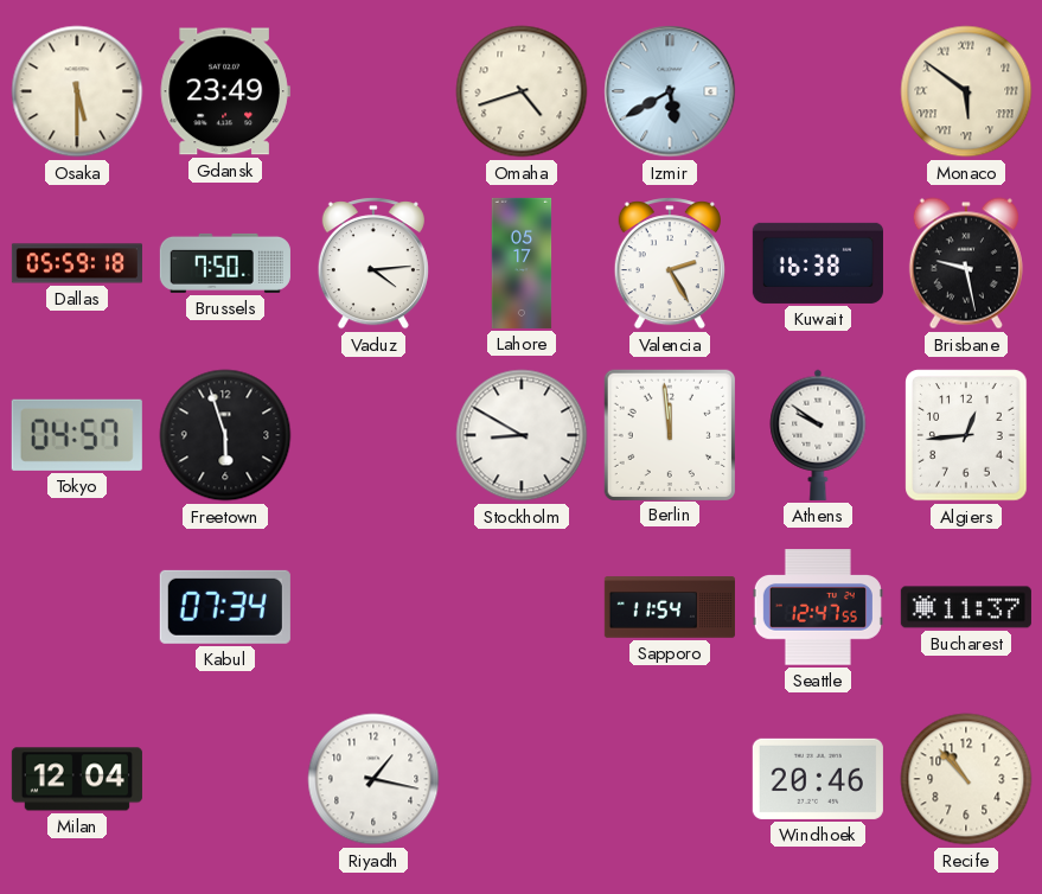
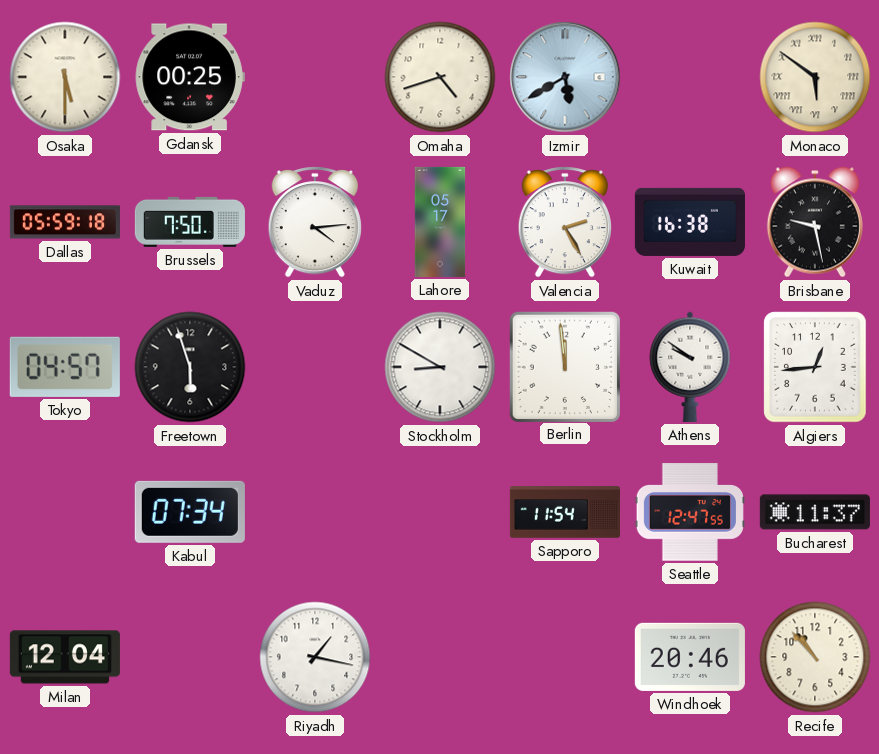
Gdansk: 23:49 -> 00:25 (190, 77)
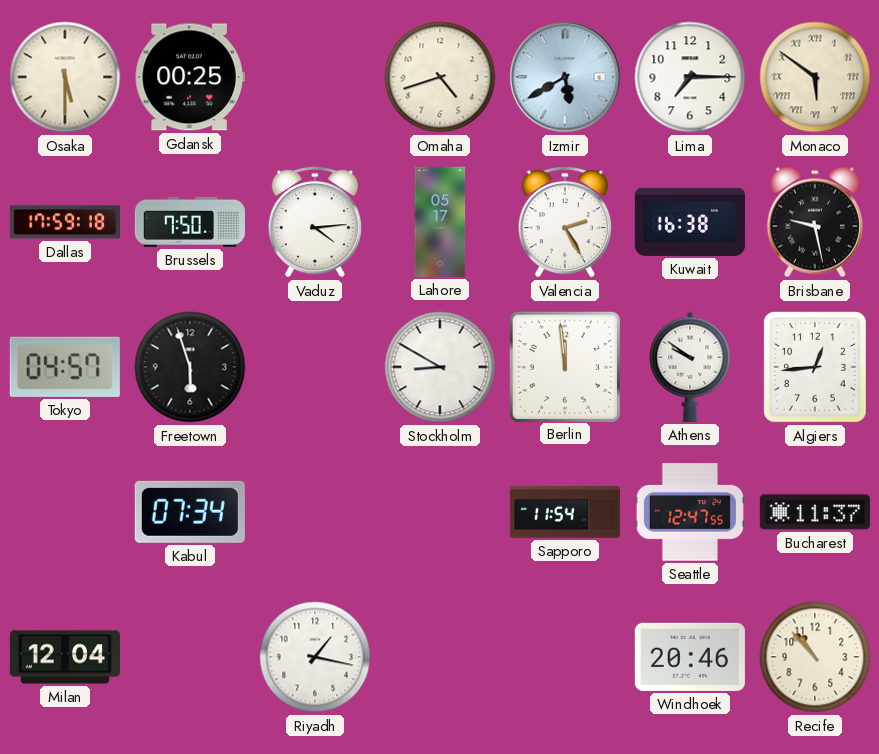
Lima: none -> 7:15 (690, 77)
Dallas: 05:59 -> 17:59 (65, 222)
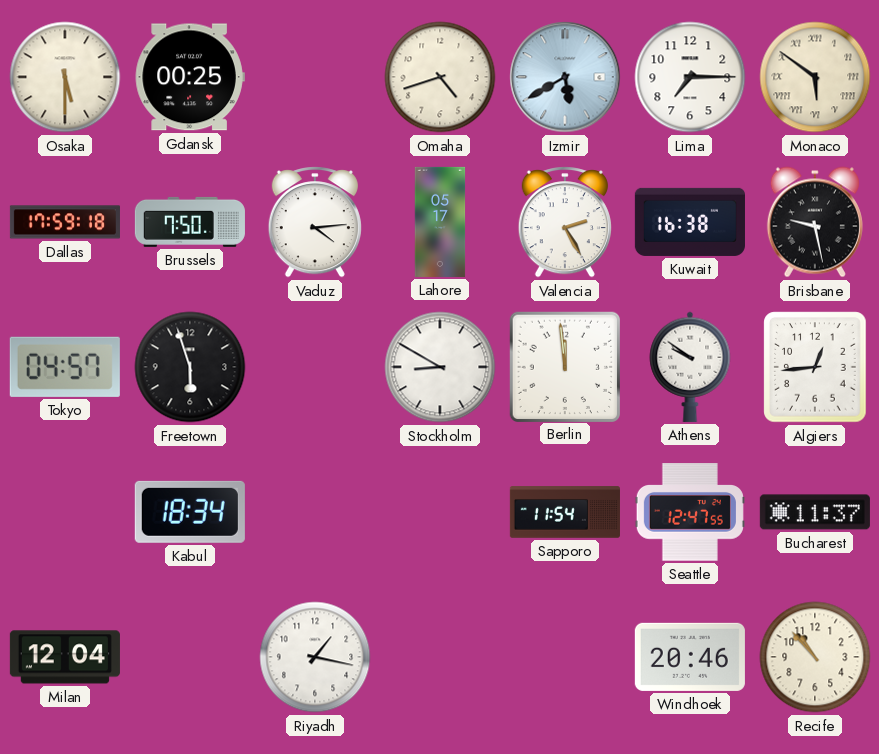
Kabul: 07:34 -> 18:34 (190, 512)
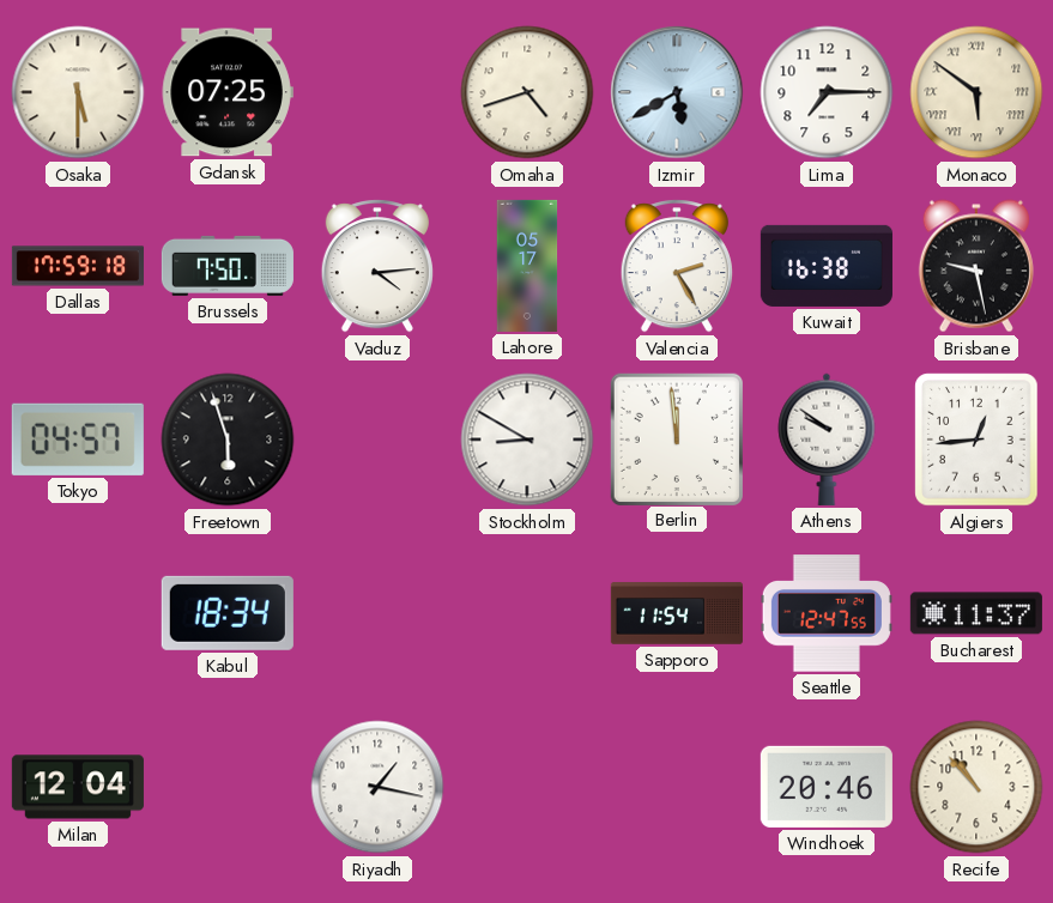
Gdansk: 00:25 -> 07:25 (228, 92)
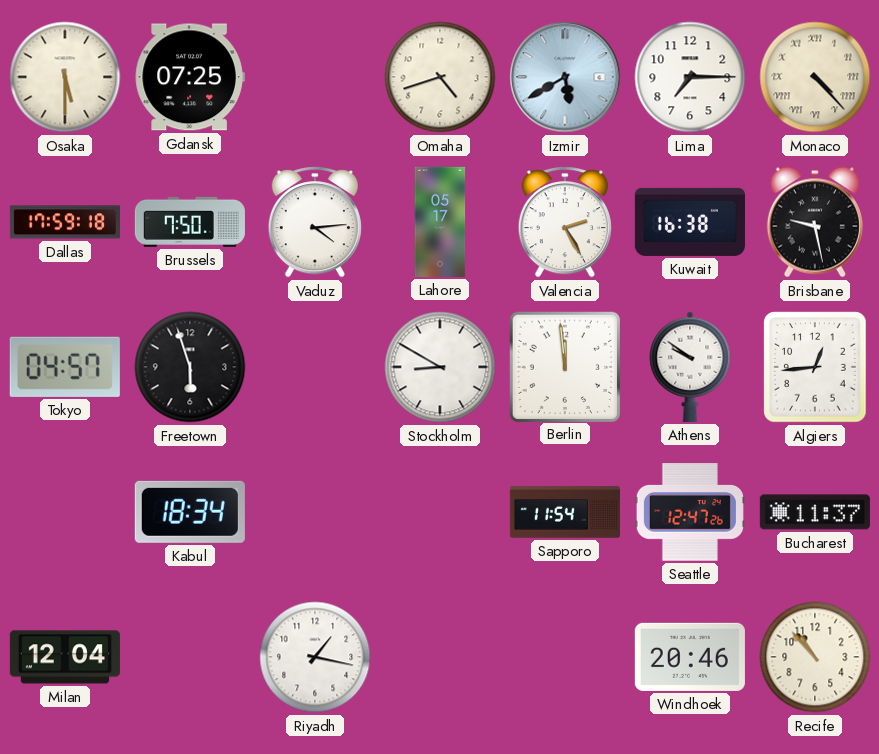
Monaco: 5:51 -> 4:23 (815, 77)
Seattle: 12:47:55 -> 12:47:26 (690, 512)
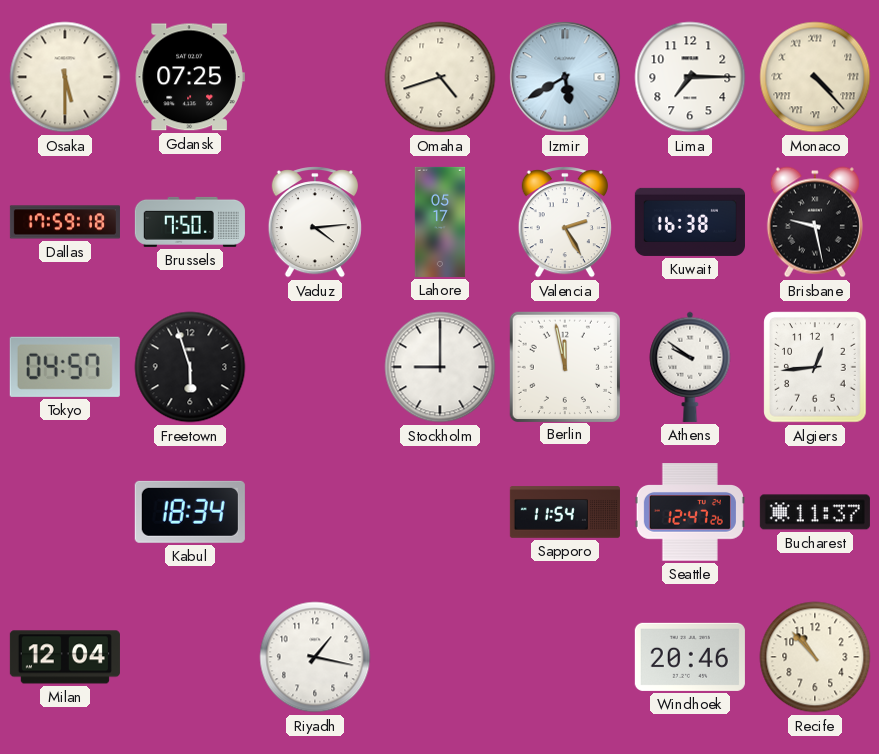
Stockholm: 8:50 -> 9:00 (440, 367)
Berlin: 11:59 -> 11:58 (564, 366)
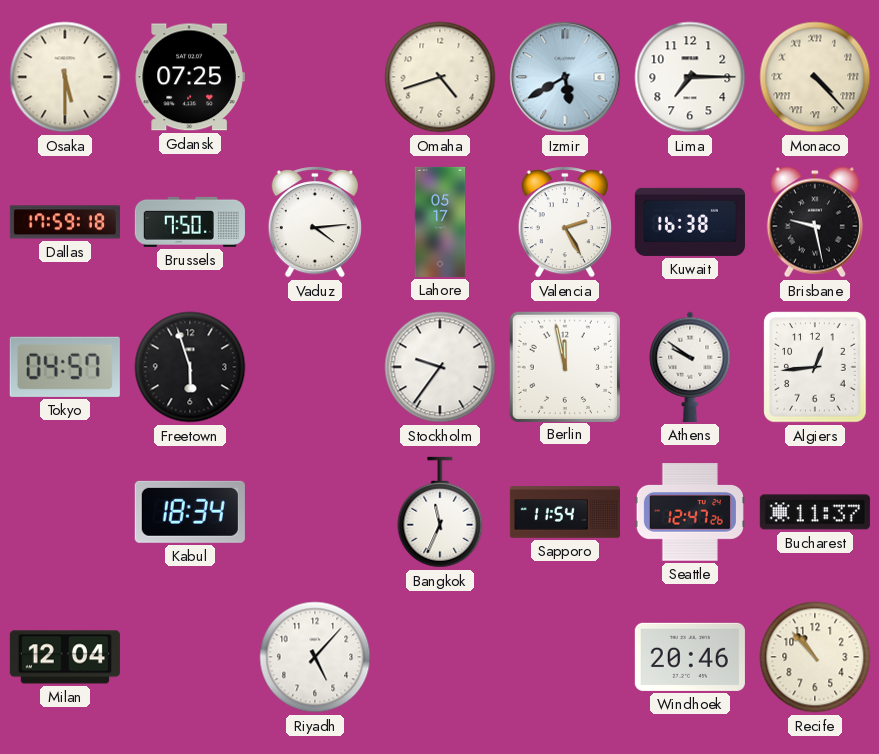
Stockholm: 9:00 -> 9:36 (440, 367)
Bangkok: none -> 11:34 (440, 512)
Riyadh: 1:17 -> 5:07 (315, 657)
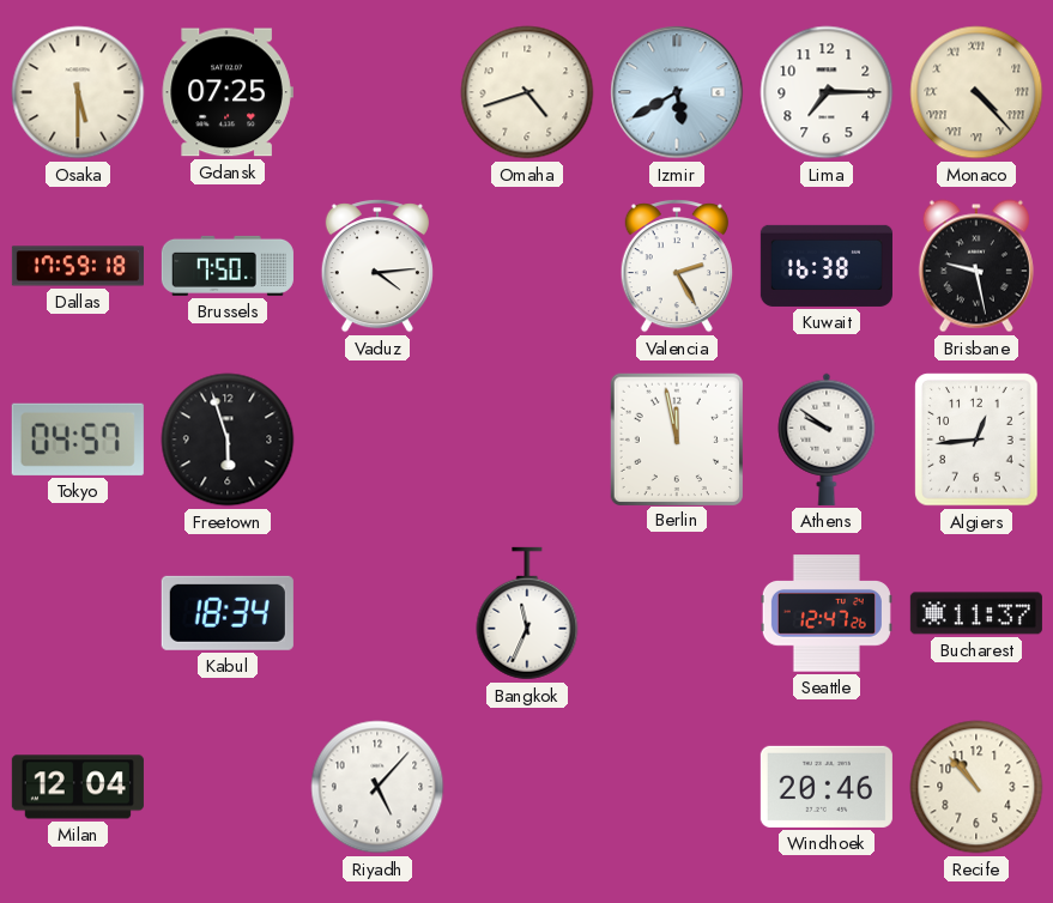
Lahore: 05:17 -> none (440, 222)
Stockholm: 9:36 -> none (440, 367)
Sapporo: 11:54 -> none (565, 512)
